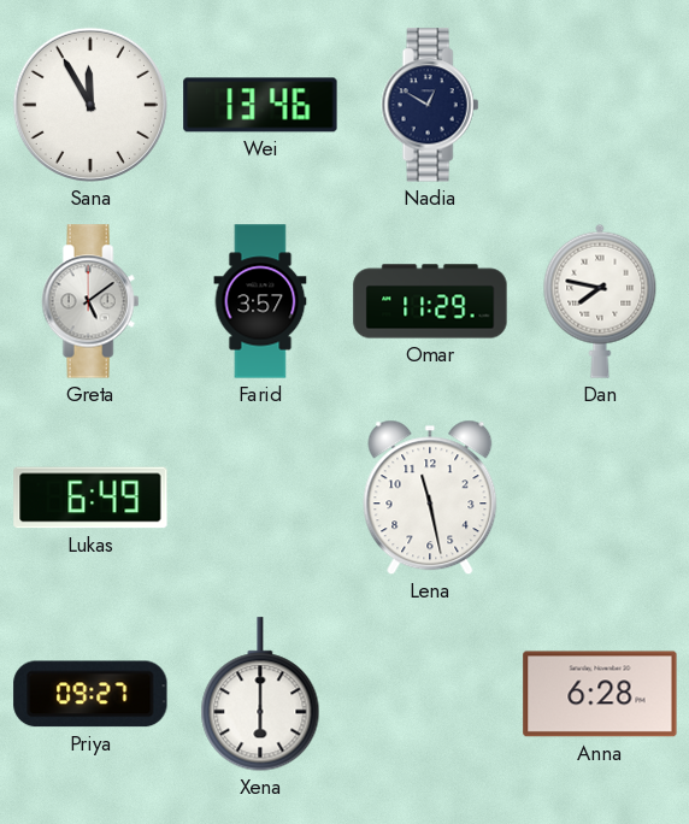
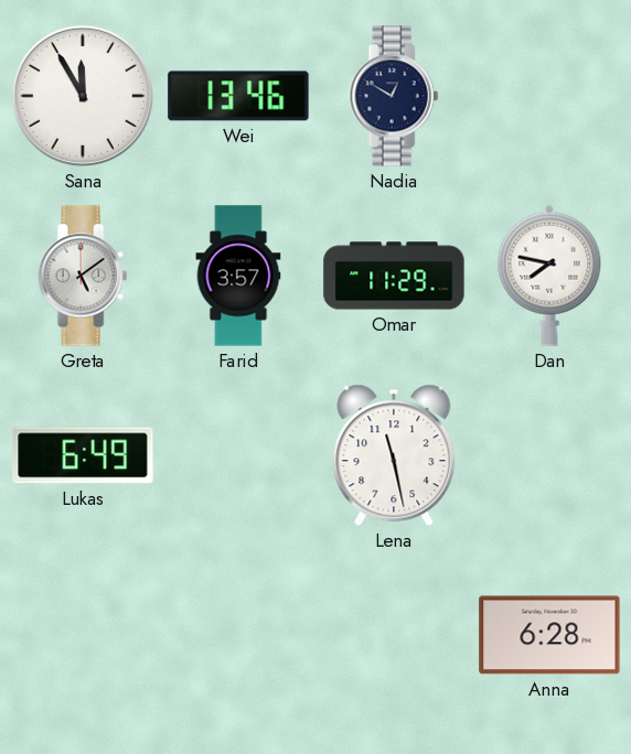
Priya: 09:27 -> none (90, 694)
Xena: 6:00 -> none (260, 695)
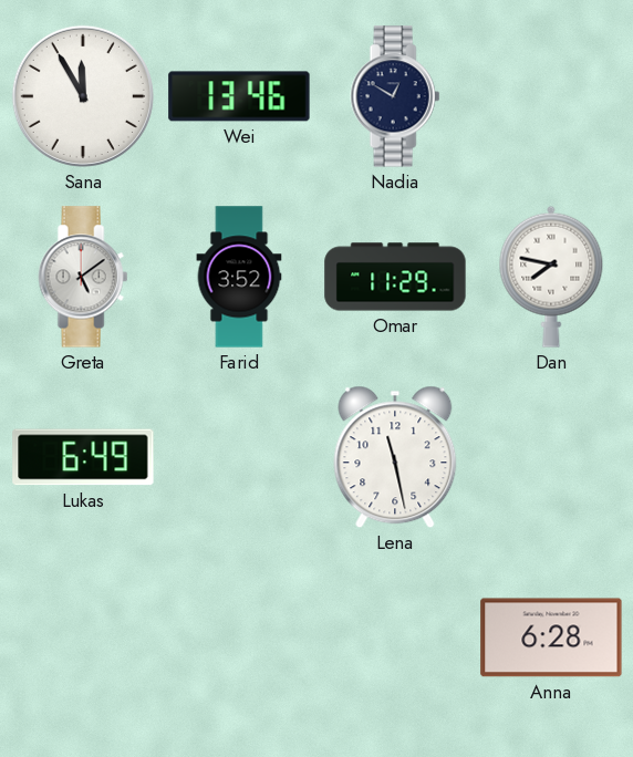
Farid: 3:57 -> 3:52 (239, 277)
